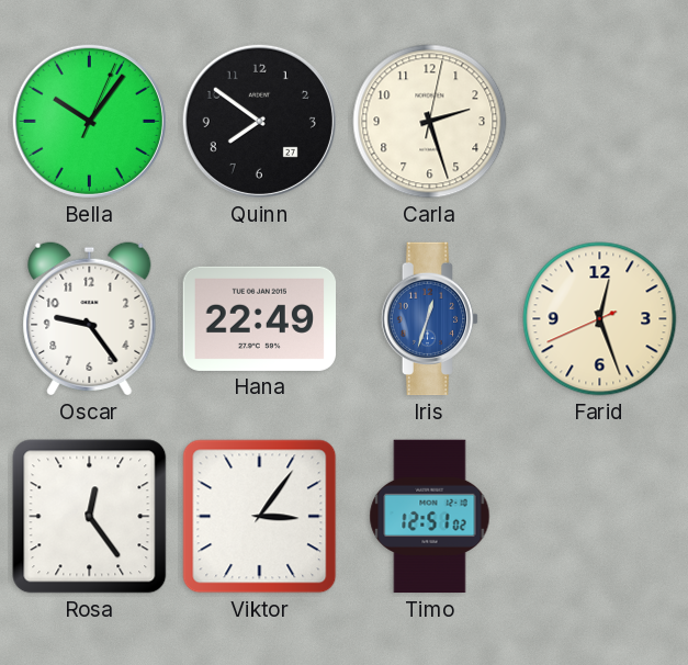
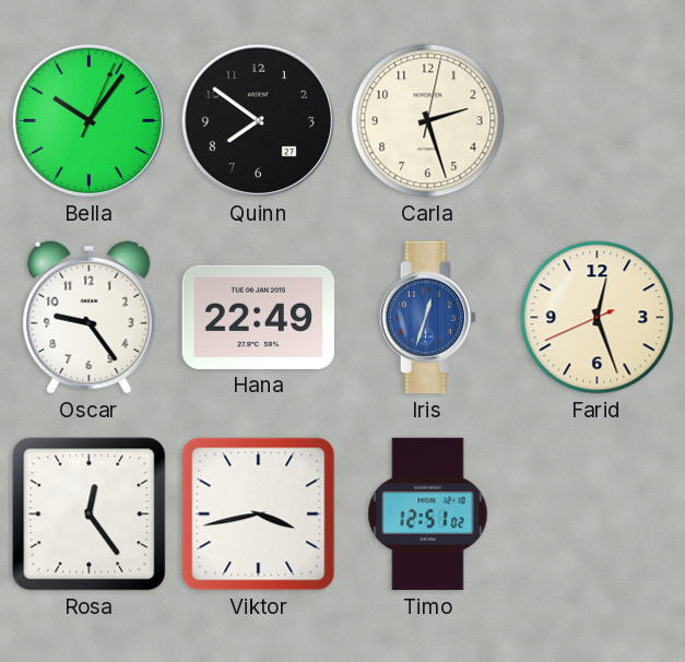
Viktor: 3:06 -> 3:43 (259, 515)
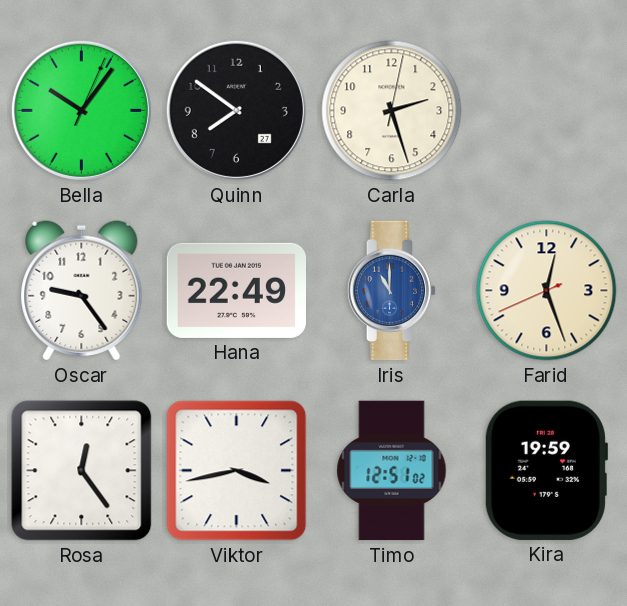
Iris: 12:33 -> 11:00 (392, 291)
Kira: none -> 19:59 (546, 470)
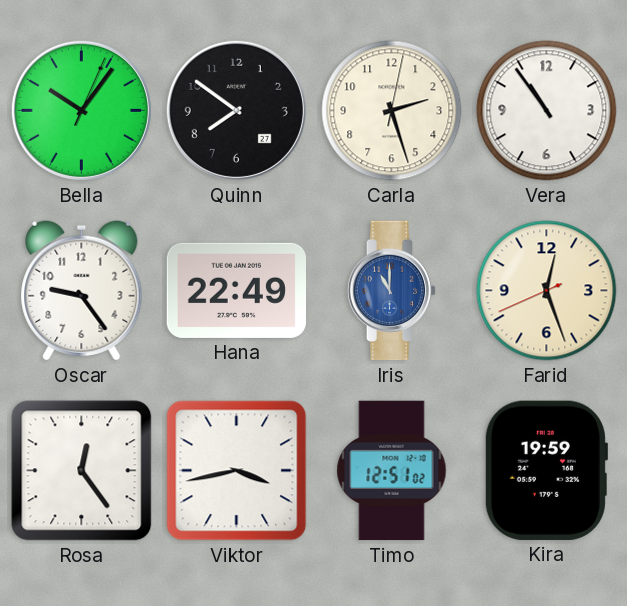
Vera: none -> 10:54 (547, 111)
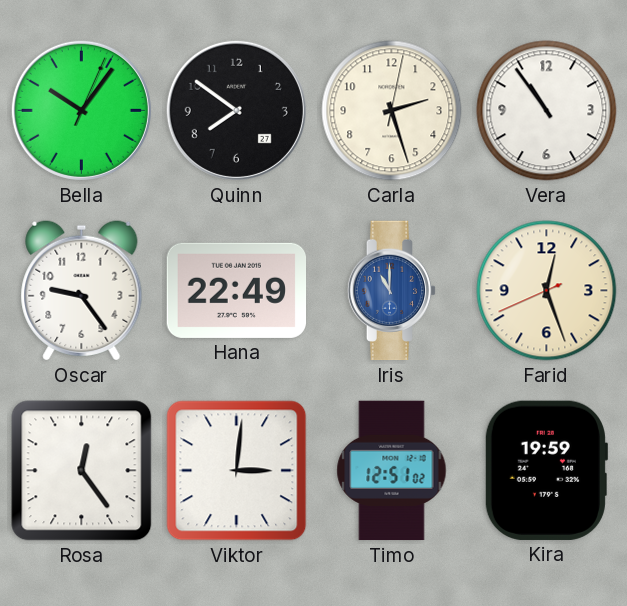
Viktor: 3:43 -> 3:01 (237, 471)
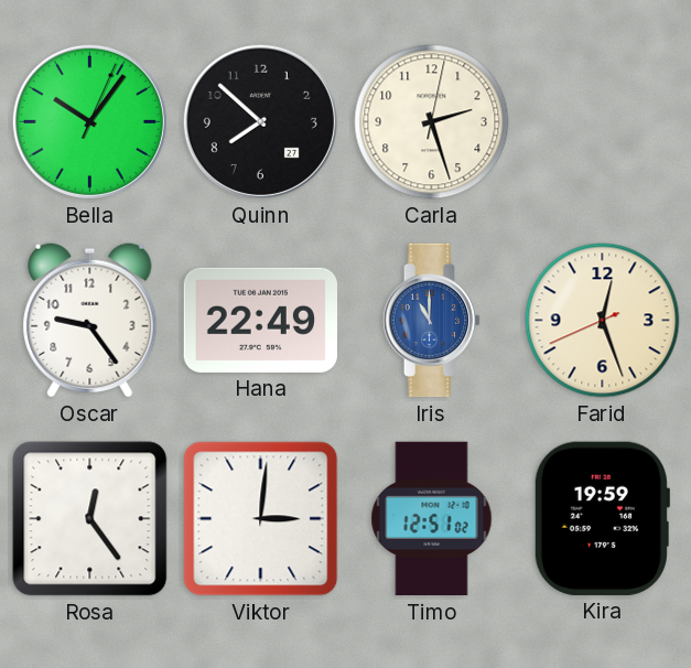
Quinn: 7:51 -> 7:52 (260, 121)
Vera: 10:54 -> none (547, 111)
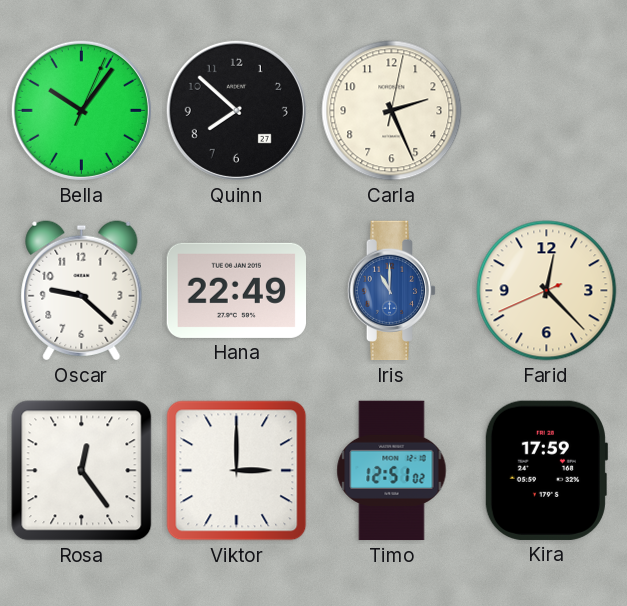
Carla: 2:27 -> 2:26 (392, 111)
Oscar: 9:24 -> 9:22 (82, 291)
Farid: 12:26 -> 12:22 (547, 291)
Viktor: 3:01 -> 3:00 (237, 471)
Kira: 19:59 -> 17:59 (546, 470)
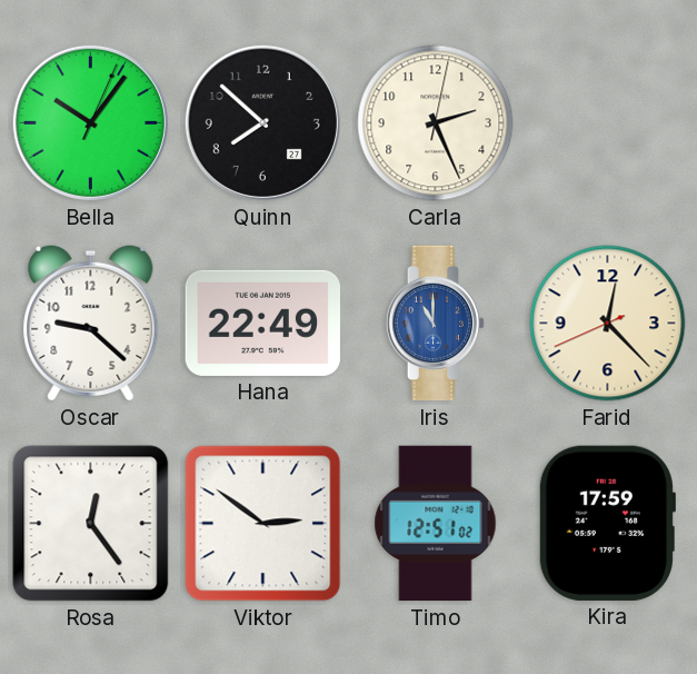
Viktor: 3:00 -> 2:51 (263, 524)
